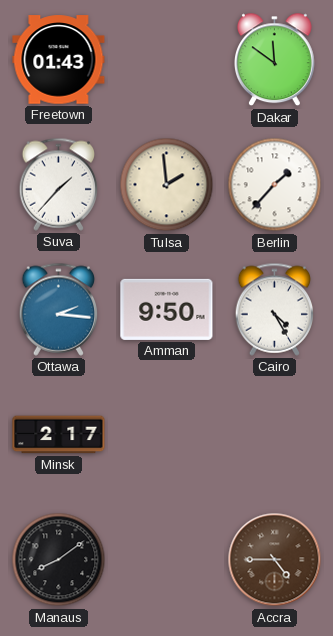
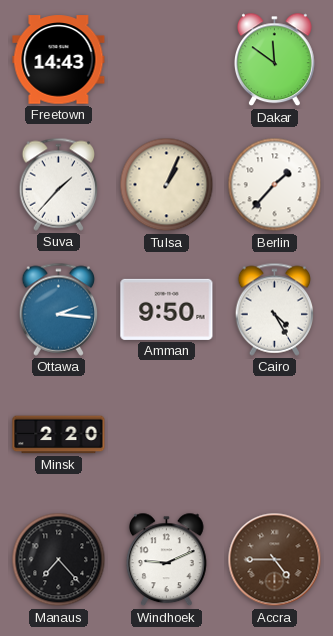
Freetown: 01:43 -> 14:43 (59, 60)
Tulsa: 1:59 -> 1:04 (167, 185)
Minsk: 2:17 -> 2:20 (59, 435)
Manaus: 8:09 -> 7:23 (59, 560)
Windhoek: none -> 9:11 (166, 560)
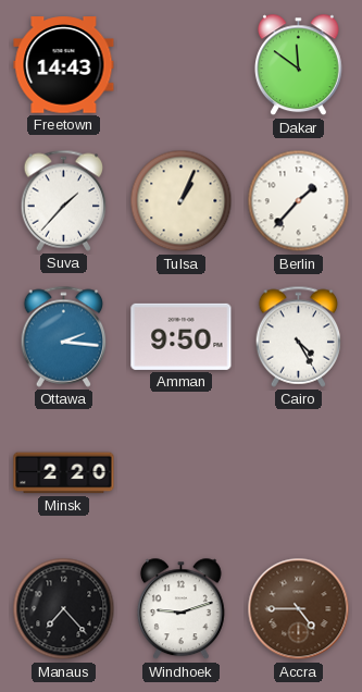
Windhoek: 9:11 -> 9:12 (180, 609)
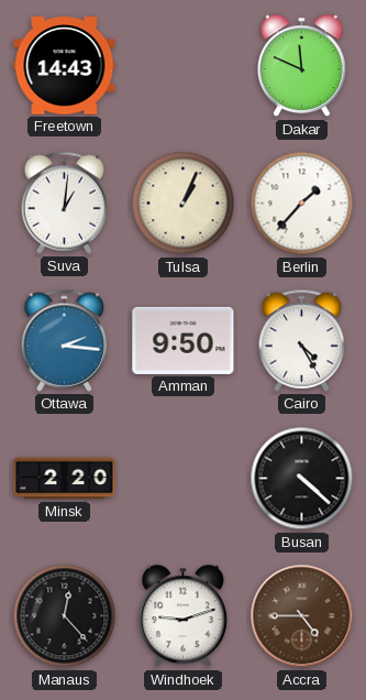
Dakar: 11:51 -> 11:49 (301, 66)
Suva: 1:37 -> 1:01 (65, 203)
Busan: none -> 4:22 (302, 479)
Manaus: 7:23 -> 12:23 (65, 616)
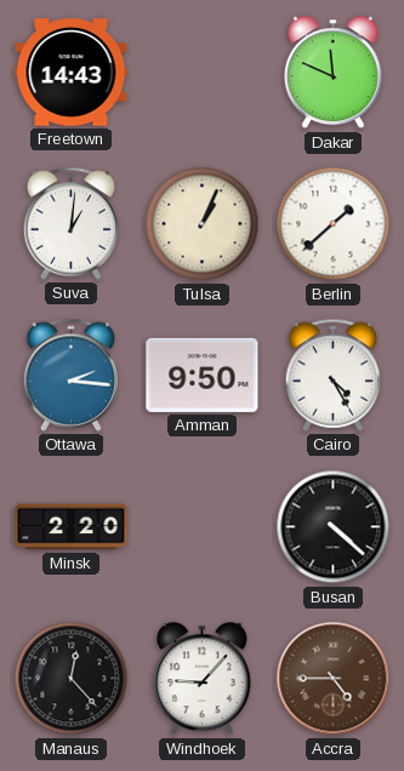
Berlin: 1:37 -> 1:38 (334, 224)
Windhoek: 9:12 -> 9:07 (201, 679)
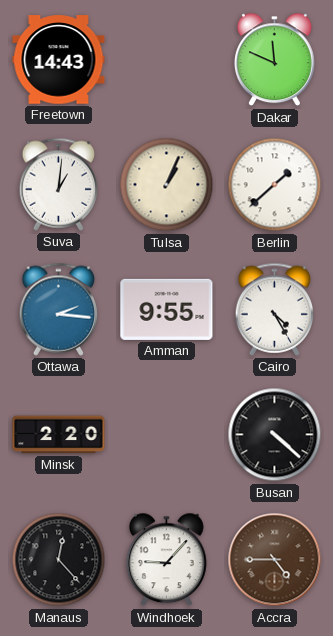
Amman: 9:50 -> 9:55 (167, 309)
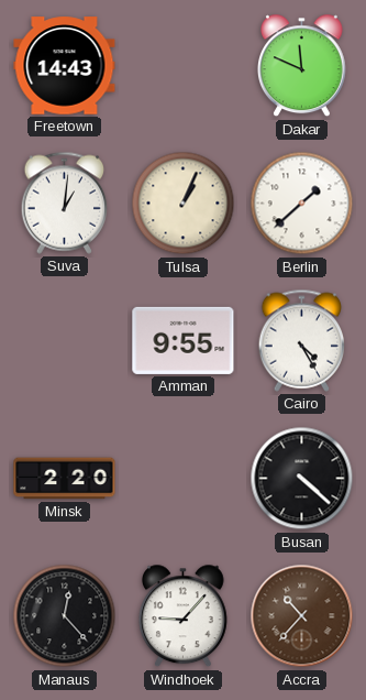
Ottawa: 2:16 -> none (59, 309)
Accra: 4:45 -> 10:37 (302, 616)
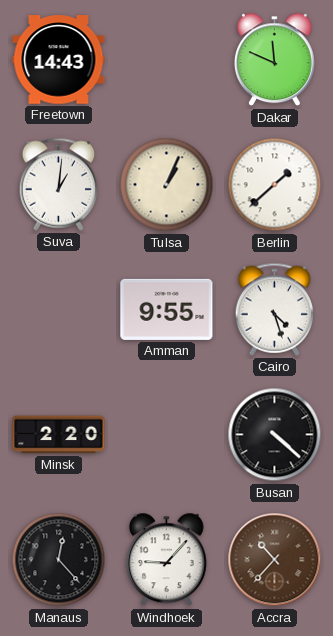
Cairo: 4:25 -> 4:27 (275, 309)
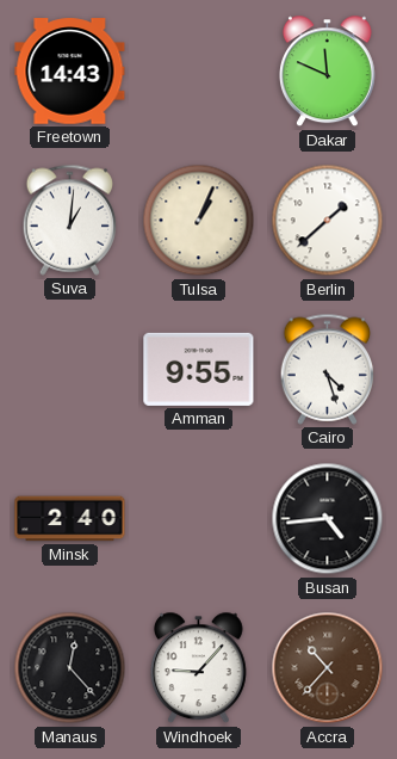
Minsk: 2:20 -> 2:40 (70, 519)
Busan: 4:22 -> 4:44 (328, 519)
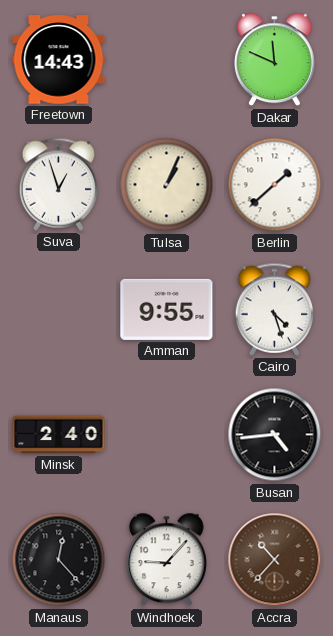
Suva: 1:01 -> 12:57 (59, 184)
